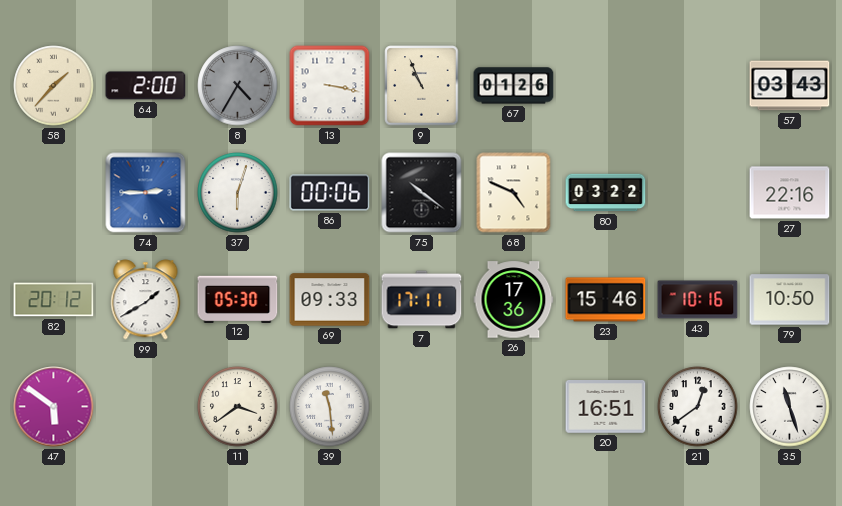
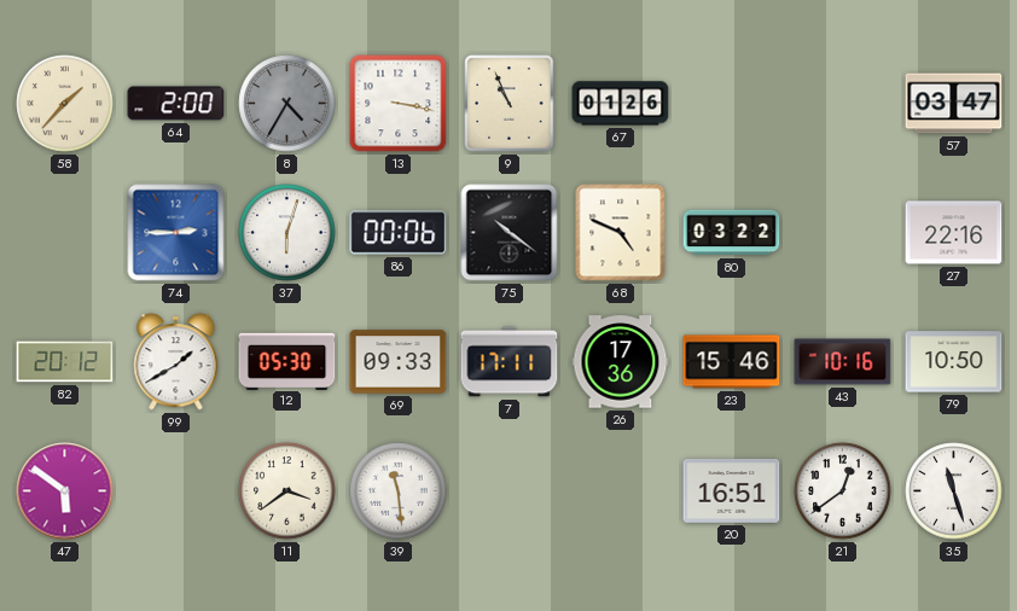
57: 03:43 -> 03:47 (954, 104)
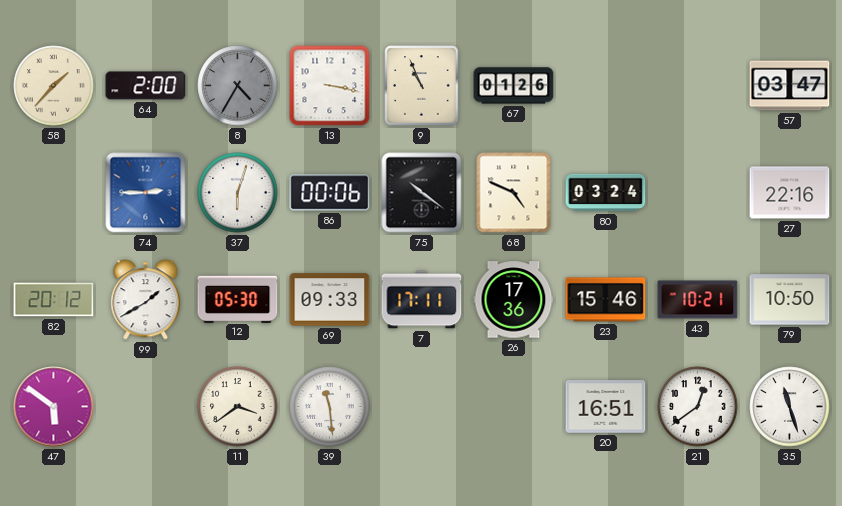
80: 03:22 -> 03:24 (606, 193)
43: 10:16 -> 10:21 (698, 300)
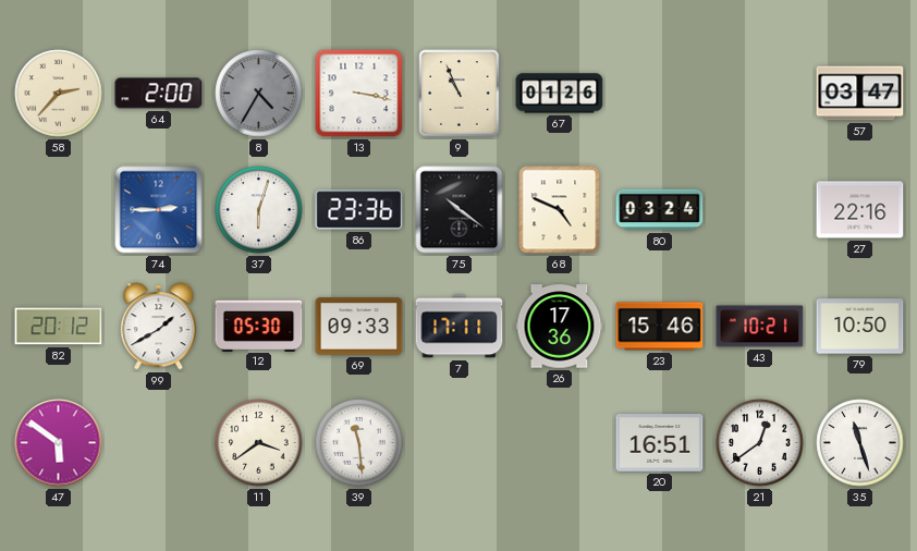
58: 1:37 -> 2:37 (59, 94)
86: 00:06 -> 23:36 (359, 210)
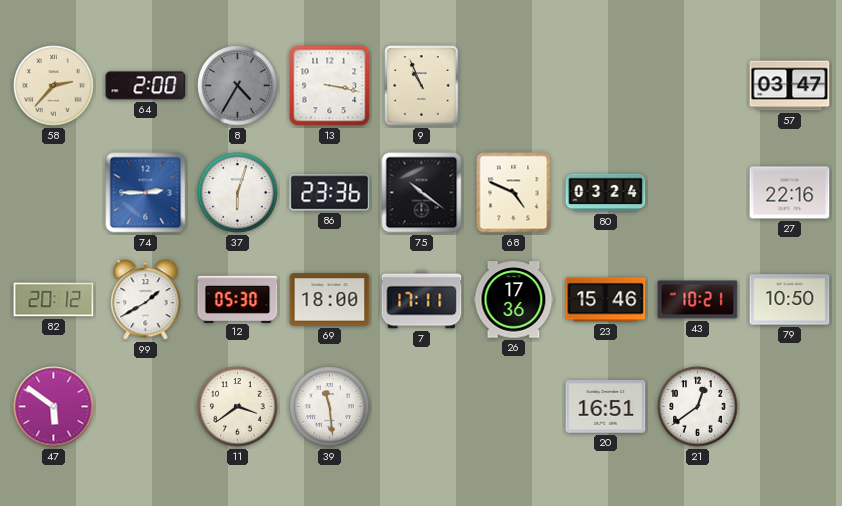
67: 01:26 -> none (560, 94)
69: 09:33 -> 18:00 (330, 300)
35: 11:27 -> none (860, 443)
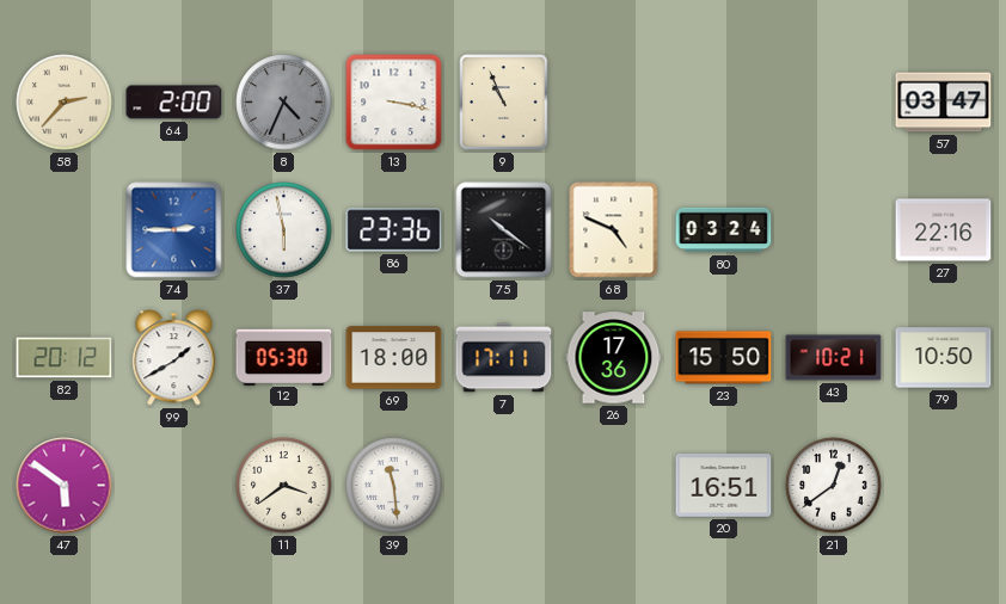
8: 4:35 -> 4:34 (284, 103)
37: 6:03 -> 5:58 (284, 230)
23: 15:46 -> 15:50 (724, 358)
